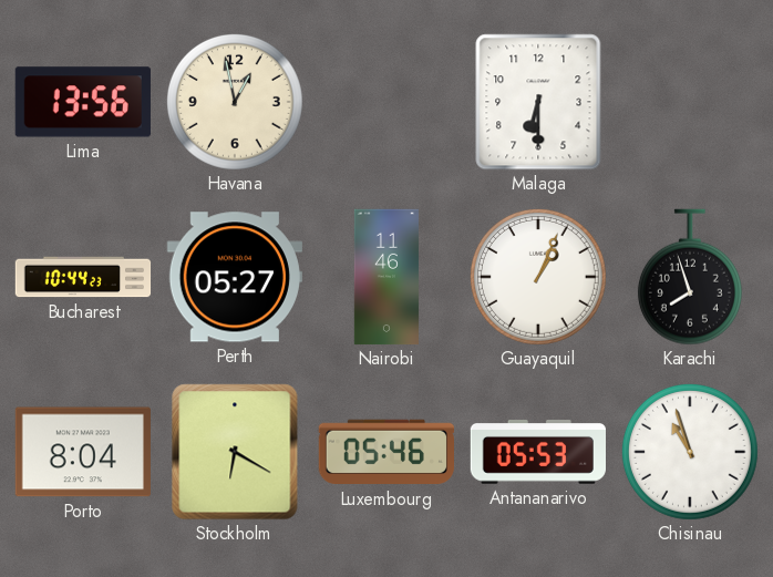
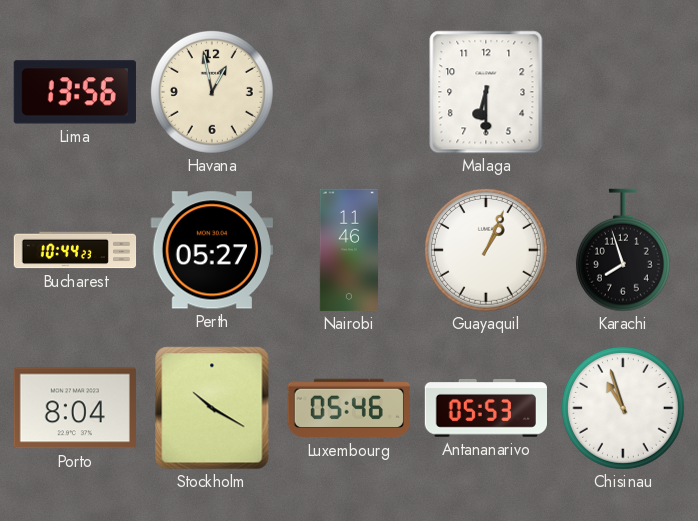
Stockholm: 6:20 -> 10:20 (212, 408)
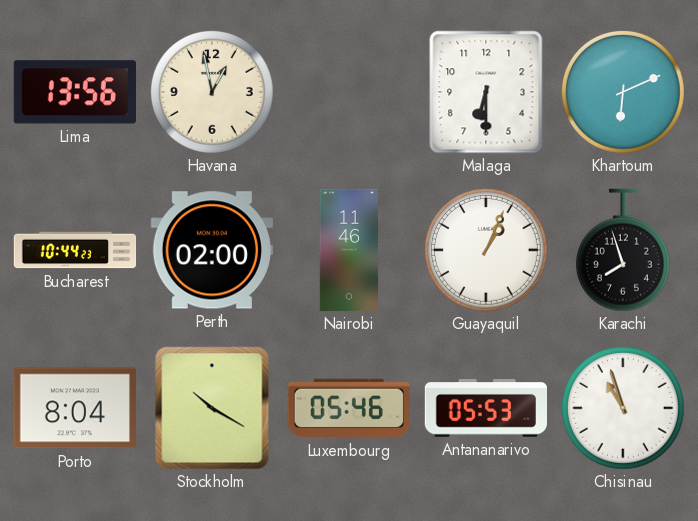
Khartoum: none -> 6:11 (623, 92)
Perth: 05:27 -> 02:00 (212, 250)
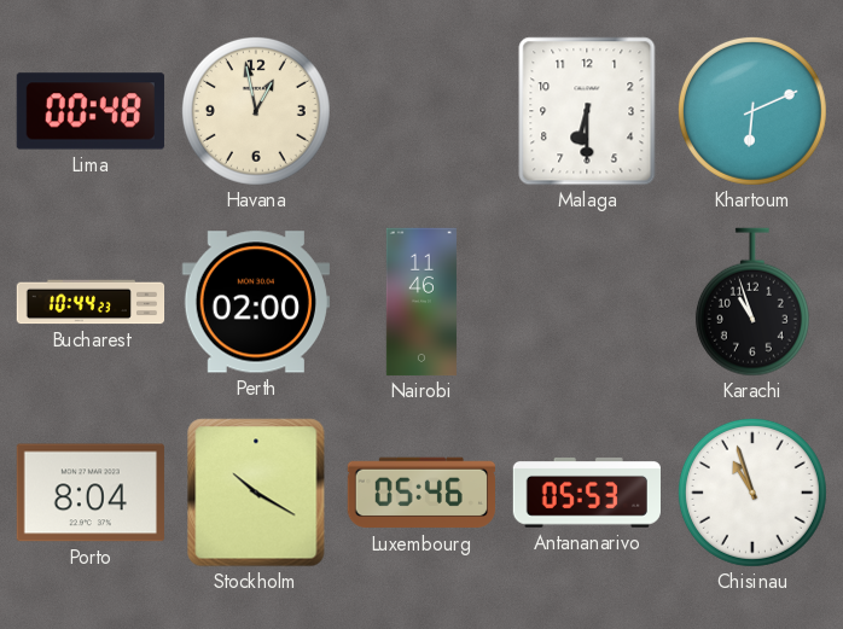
Lima: 13:56 -> 00:48 (91, 111)
Guayaquil: 1:04 -> none (486, 250)
Karachi: 7:57 -> 10:57 (752, 302)
